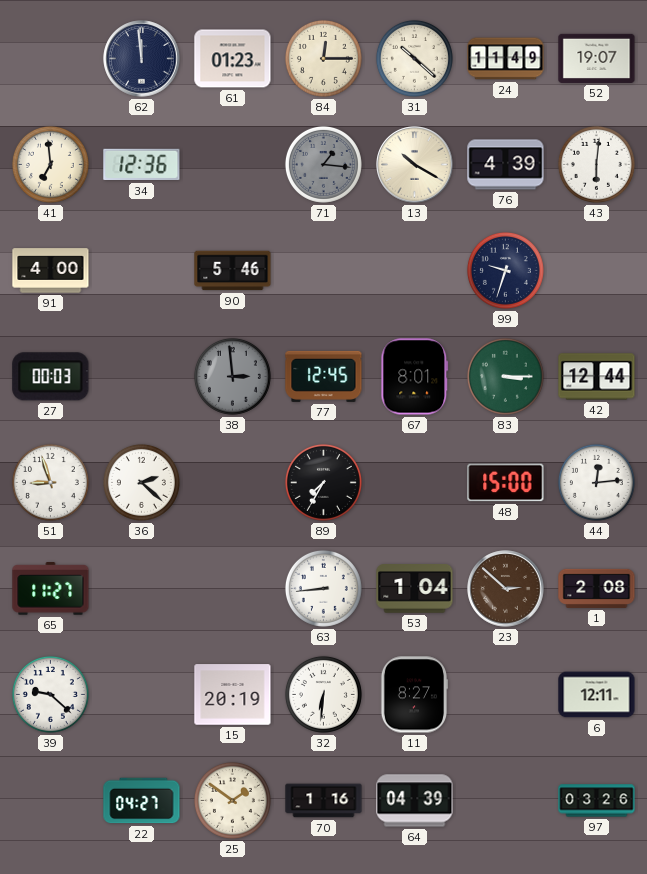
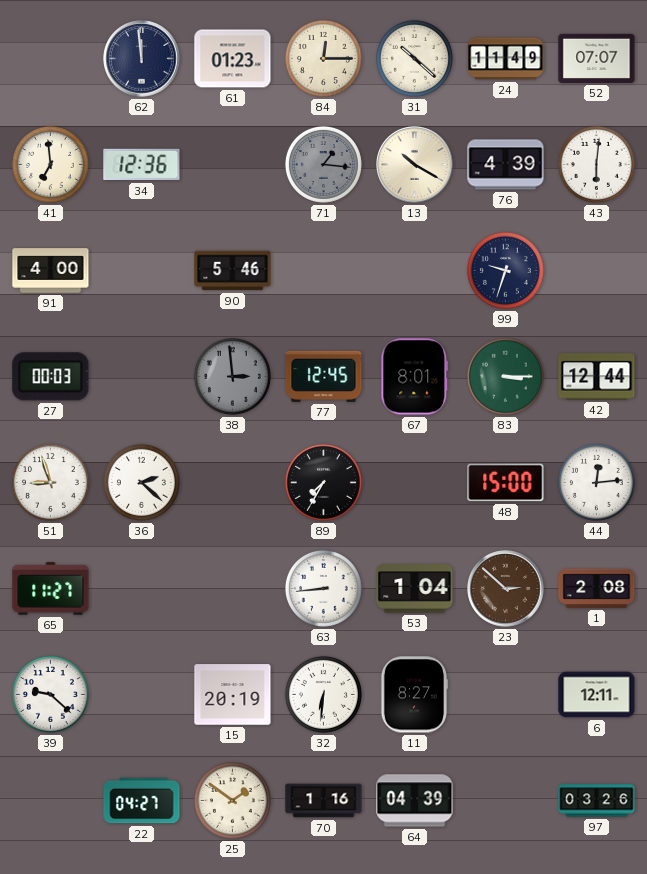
52: 19:07 -> 07:07 (597, 58)
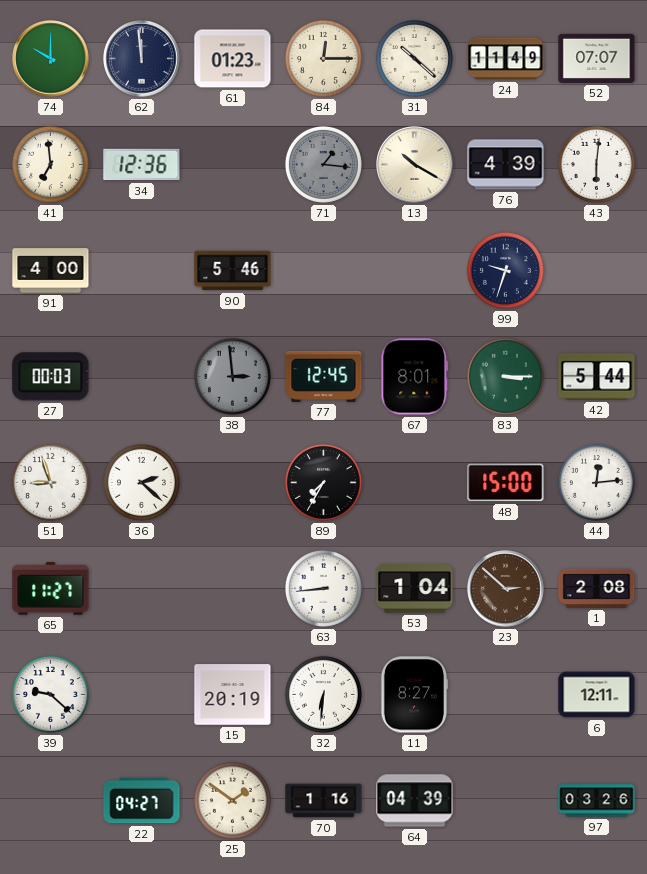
74: none -> 10:00 (51, 59)
42: 12:44 -> 5:44 (597, 377)
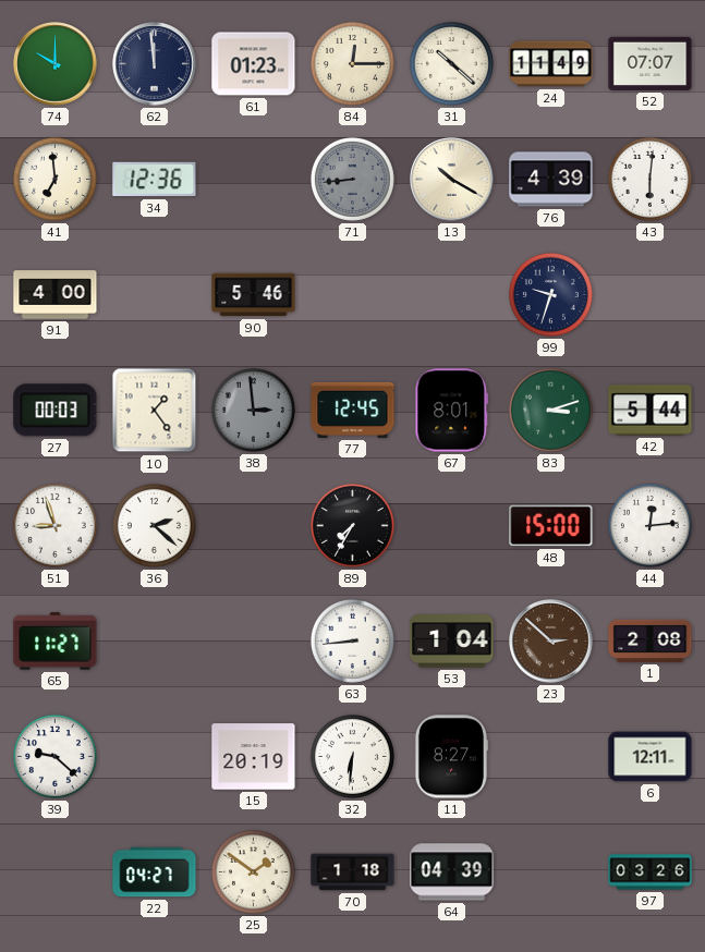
71: 1:16 -> 8:44 (352, 179)
10: none -> 1:24 (155, 411)
83: 3:15 -> 3:12 (550, 410)
70: 1:16 -> 1:18 (353, 872)
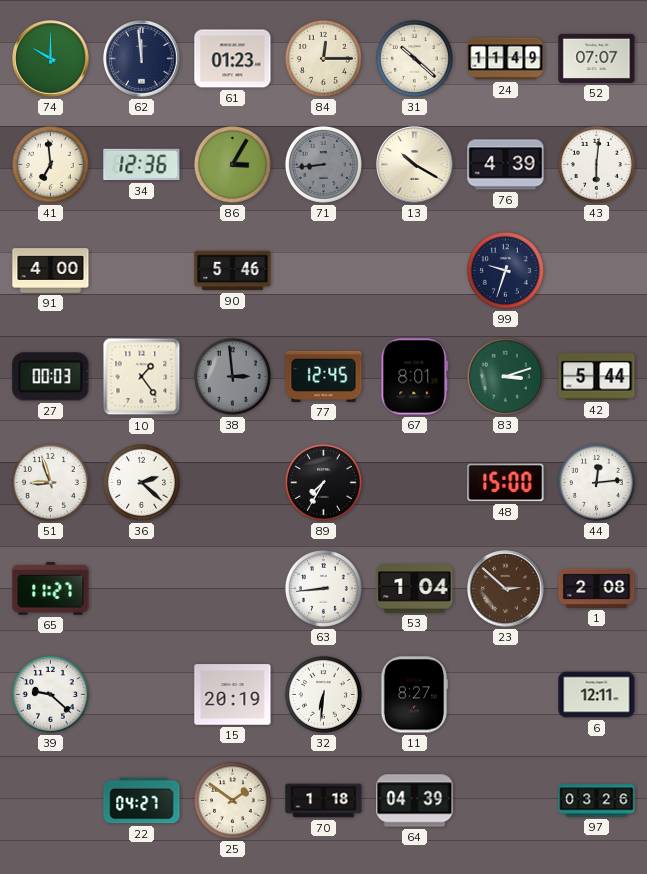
86: none -> 3:05 (232, 164)
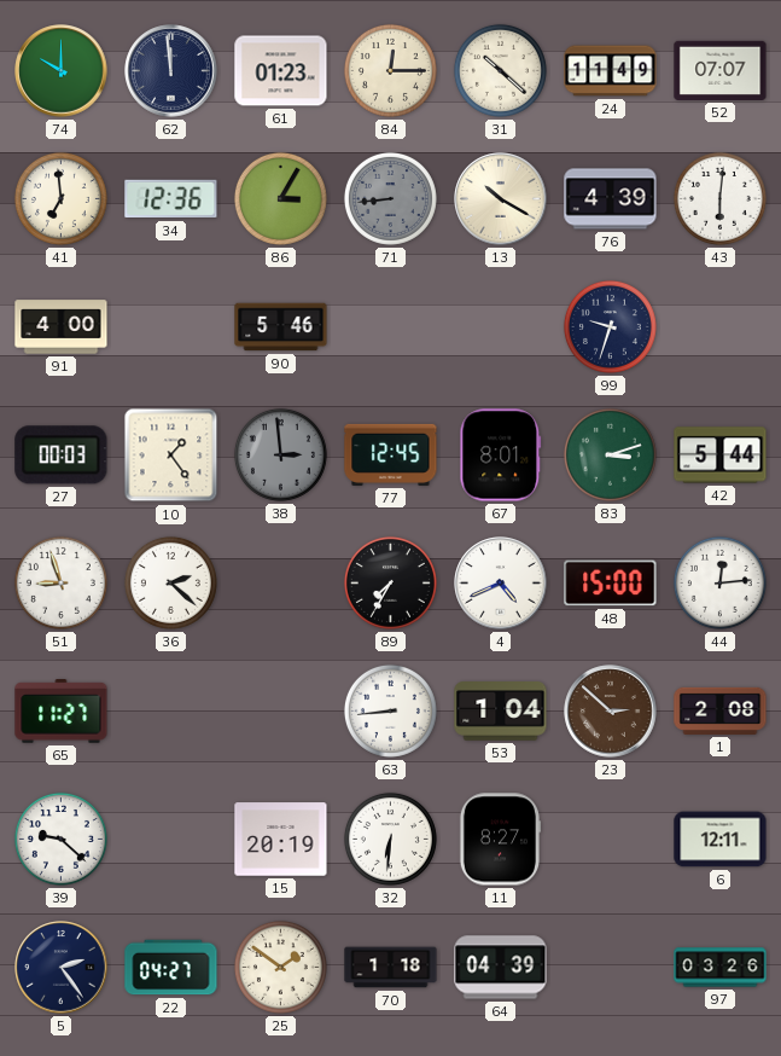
4: none -> 4:41 (501, 584)
5: none -> 2:24 (62, 968)
